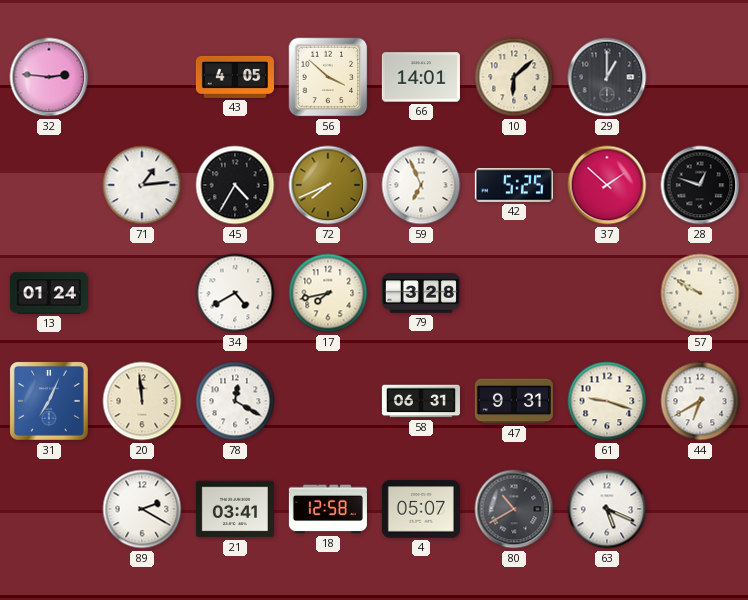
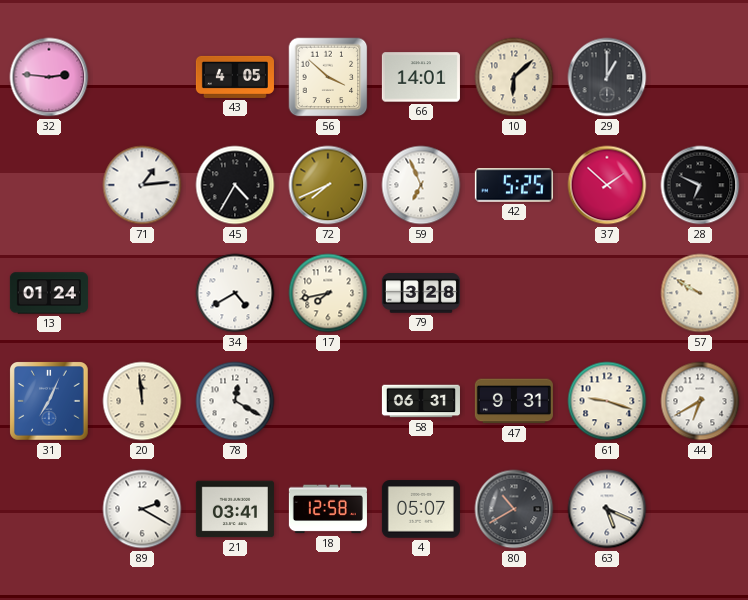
28: 12:48 -> 6:49 (700, 185)
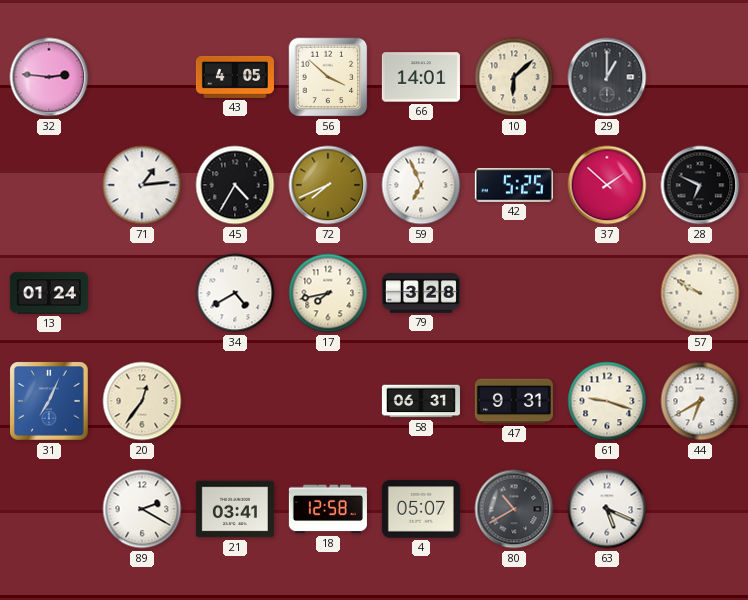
20: 11:59 -> 12:36 (142, 401)
78: 12:20 -> none (235, 401)
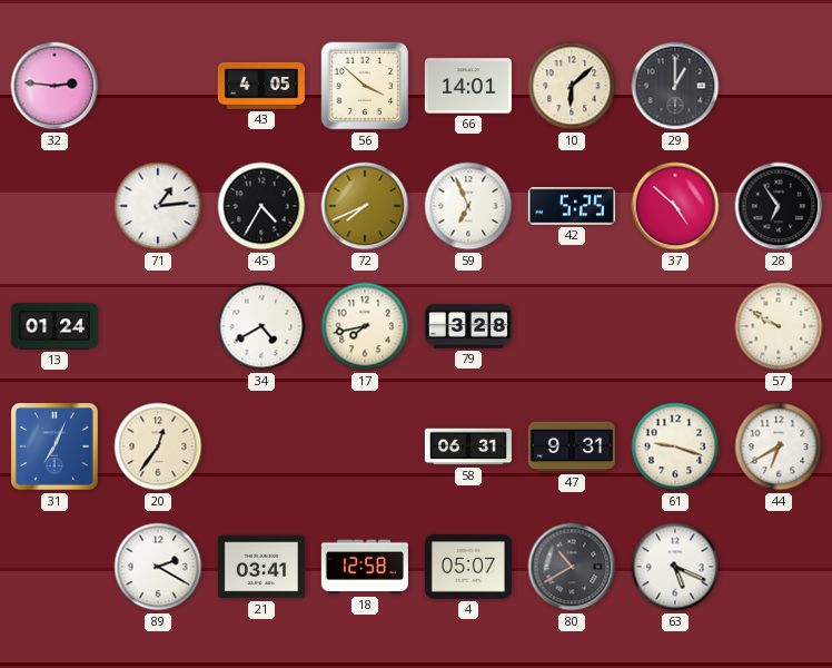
37: 1:52 -> 4:52 (675, 206)
28: 6:49 -> 6:54 (779, 206)
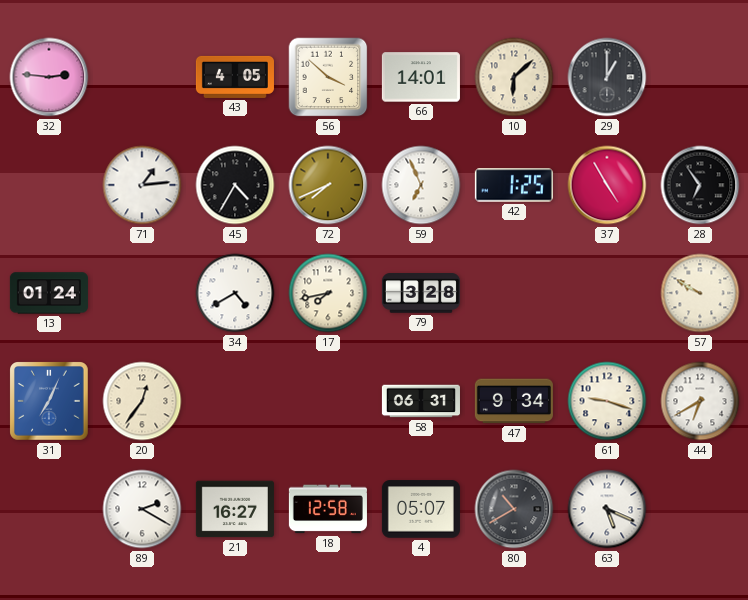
42: 5:25 -> 1:25 (514, 185)
37: 4:52 -> 4:55 (607, 185)
47: 9:31 -> 9:34 (514, 401)
21: 03:41 -> 16:27 (235, 509)
